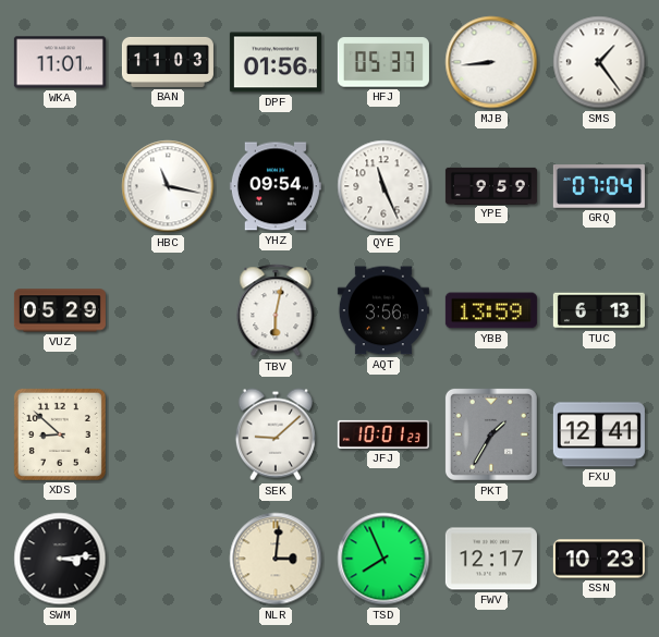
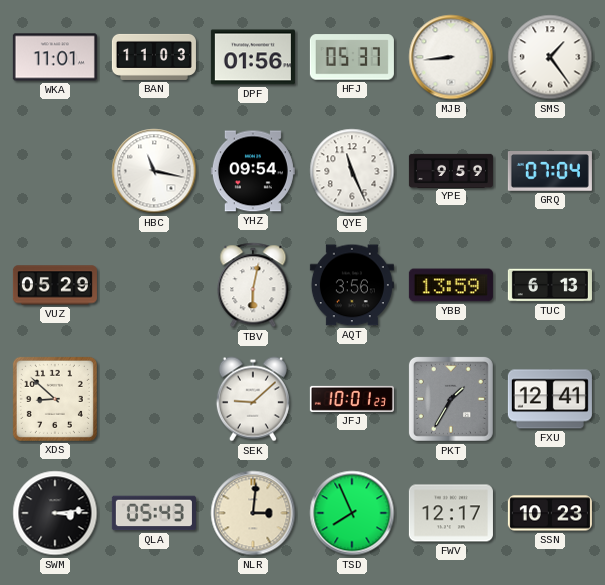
QLA: none -> 05:43 (154, 513)
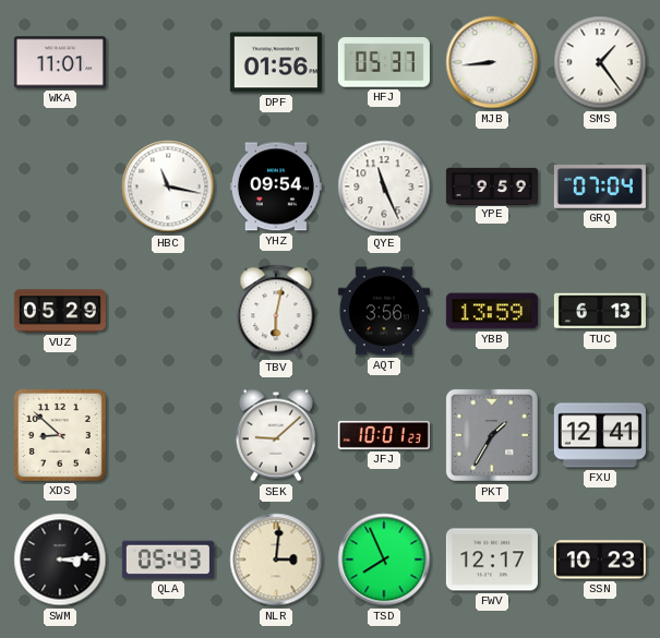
BAN: 11:03 -> none (154, 57)
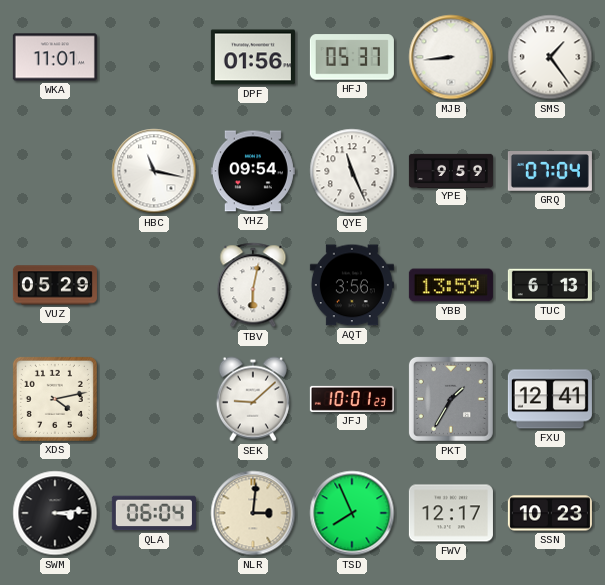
XDS: 8:52 -> 4:13 (55, 399)
QLA: 05:43 -> 06:04 (154, 513)
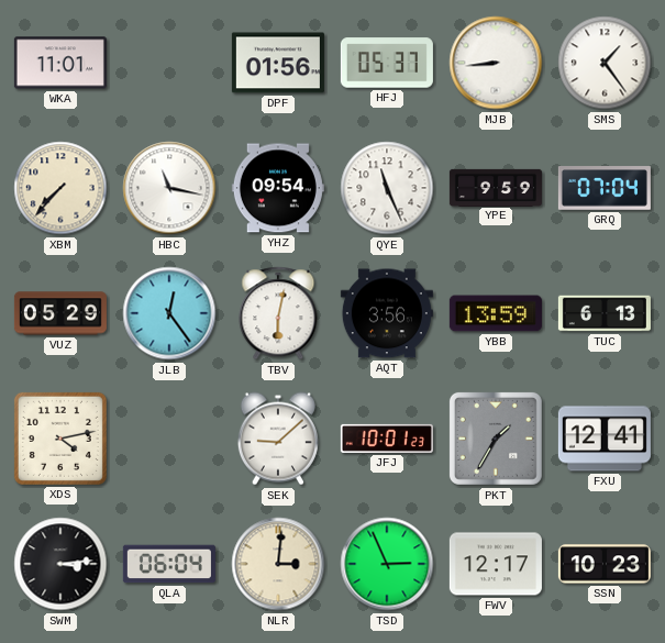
XBM: none -> 7:37 (60, 188)
JLB: none -> 12:24 (169, 313)
TSD: 7:56 -> 2:56 (387, 564)
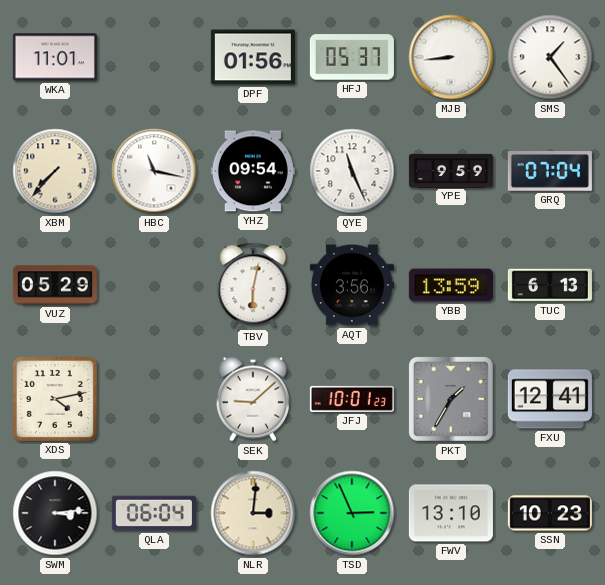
JLB: 12:24 -> none (169, 313)
FWV: 12:17 -> 13:10 (451, 513)
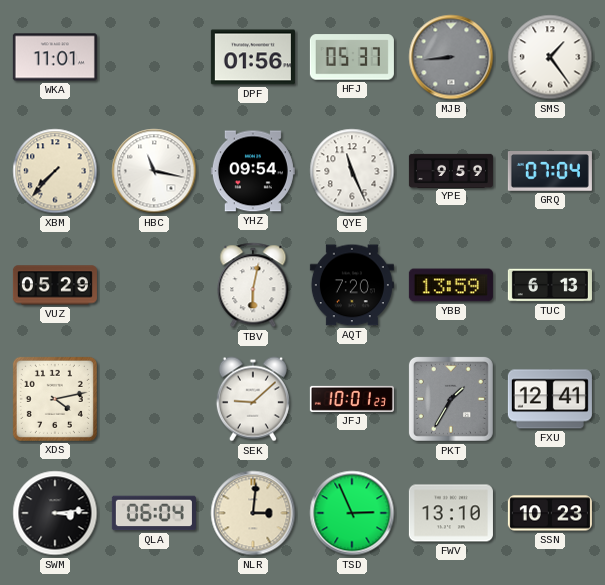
MJB dial: white -> grey (451, 57)
AQT: 3:56 -> 7:20 (352, 285)
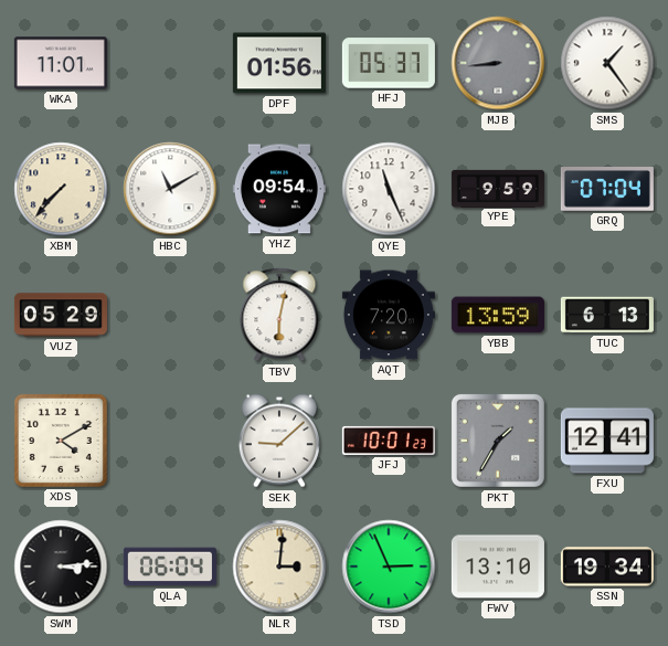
HBC: 11:17 -> 11:10 (170, 189)
XDS: 4:13 -> 4:10 (61, 441)
SSN: 10:23 -> 19:34 (607, 566)
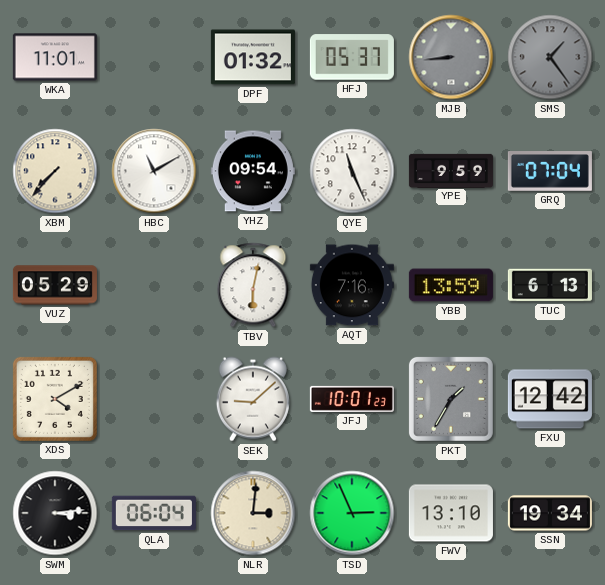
DPF: 01:56 -> 01:32 (253, 57)
SMS dial: white -> grey (550, 57)
AQT: 7:20 -> 7:16 (352, 285)
FXU: 12:41 -> 12:42 (550, 399)
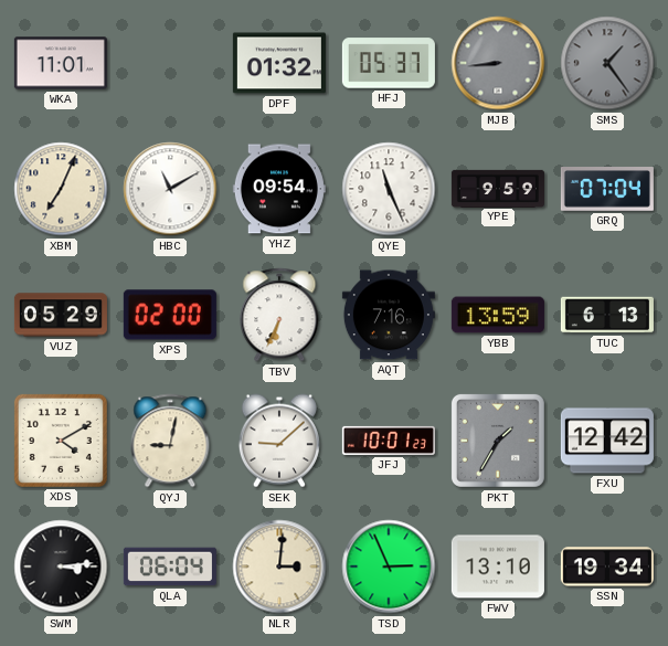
XBM: 7:37 -> 7:04 (61, 189)
XPS: none -> 02:00 (170, 315)
TBV: 6:02 -> 6:34 (279, 315)
QYJ: none -> 9:02 (170, 441)
